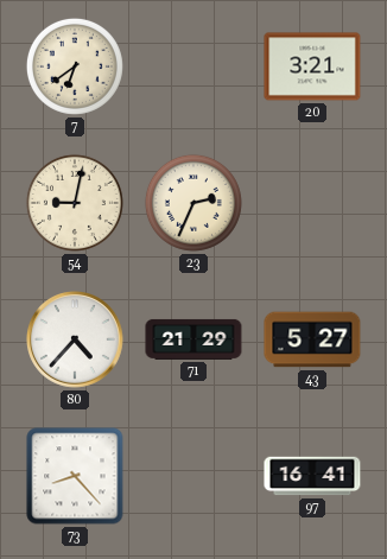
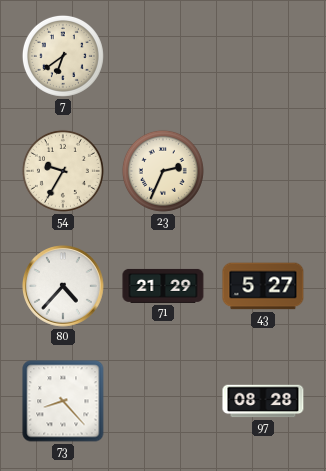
20: 3:21 -> none (312, 66)
54: 9:02 -> 9:35 (63, 171)
97: 16:41 -> 08:28 (263, 401)
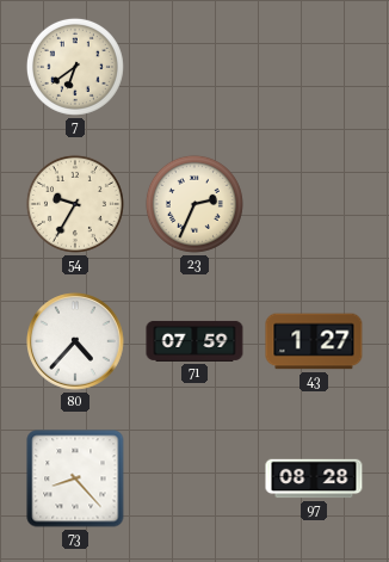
71: 21:29 -> 07:59 (194, 341)
43: 5:27 -> 1:27 (314, 341)
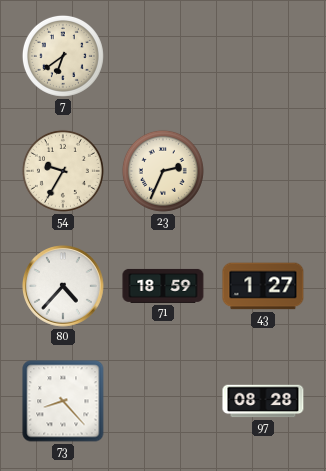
71: 07:59 -> 18:59 (163, 286)
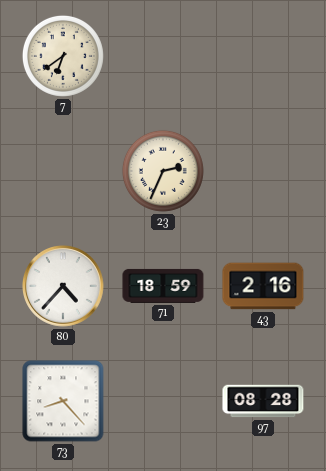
54: 9:35 -> none (63, 171)
43: 1:27 -> 2:16 (263, 286)
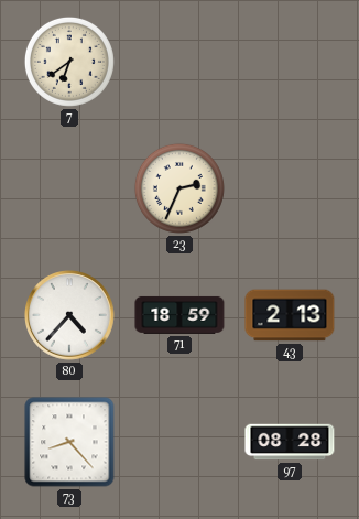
43: 2:16 -> 2:13 (290, 315)
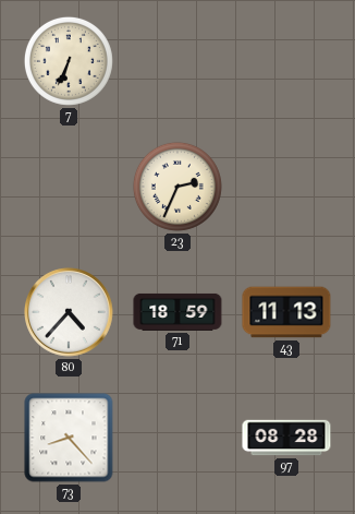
7: 6:39 -> 6:34 (69, 61)
43: 2:13 -> 11:13 (286, 312)
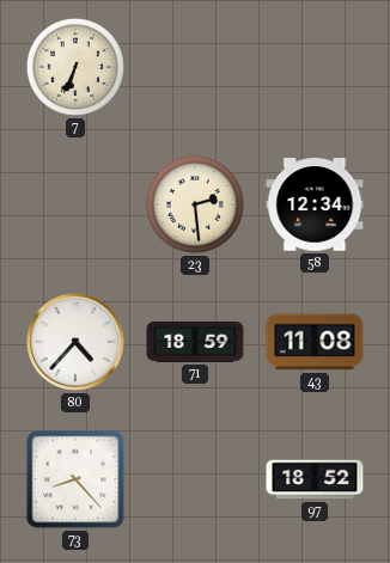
23: 2:34 -> 2:29 (195, 204)
58: none -> 12:34 (315, 204)
43: 11:13 -> 11:08 (315, 342)
97: 08:28 -> 18:52 (315, 479)
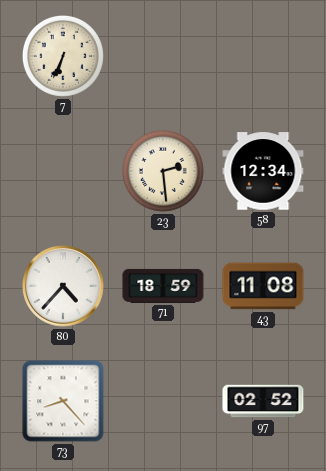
97: 18:52 -> 02:52 (263, 401)
